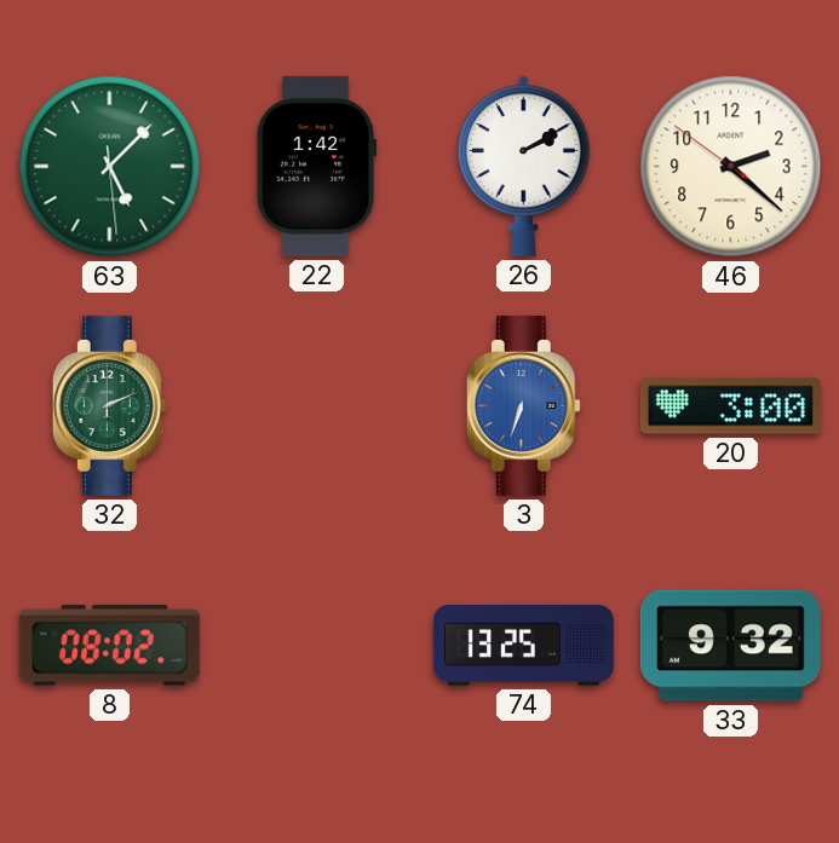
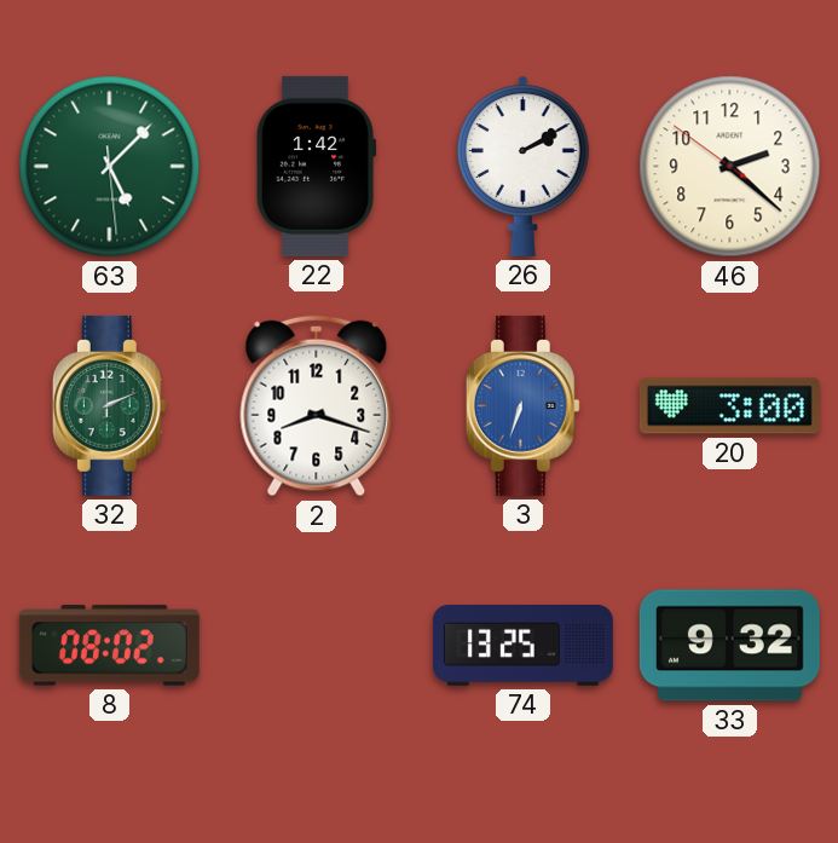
2: none -> 8:18 (317, 406)
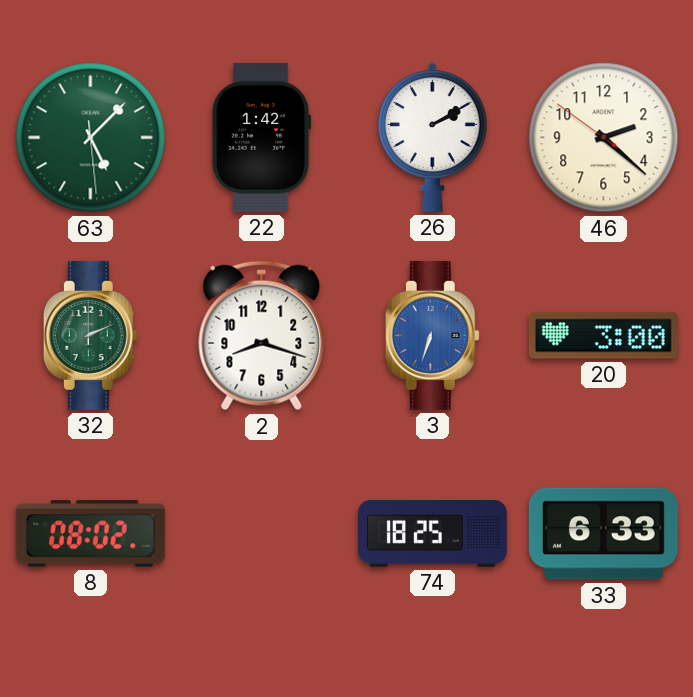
74: 13:25 -> 18:25 (432, 534)
33: 9:32 -> 6:33 (603, 534)
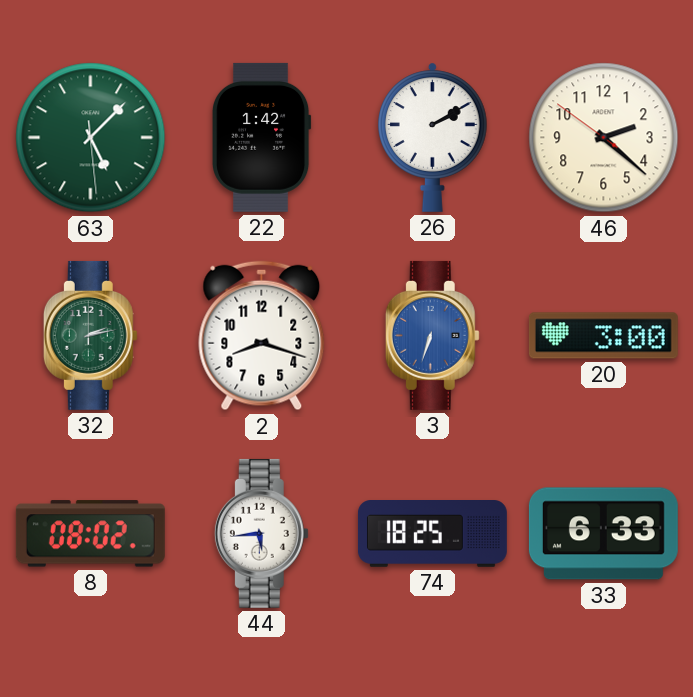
32: 2:11 -> 2:13 (90, 335)
44: none -> 5:44 (261, 533)
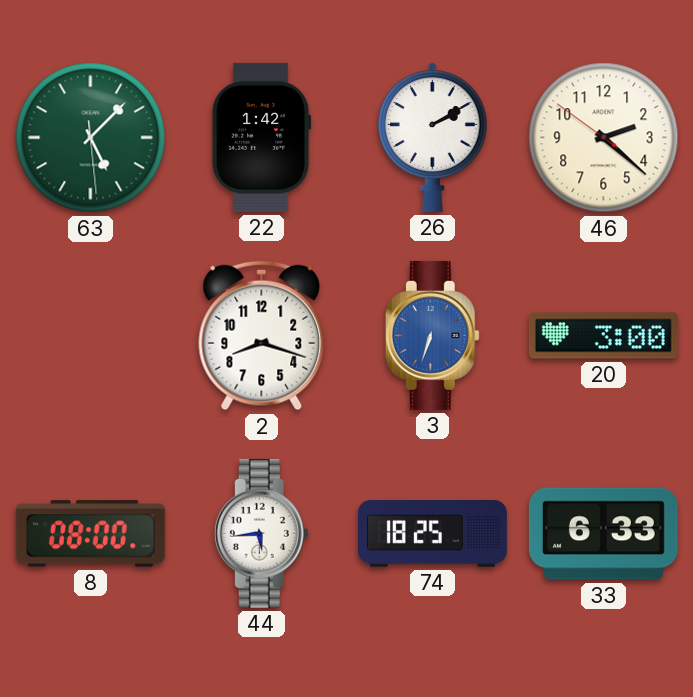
32: 2:13 -> none (90, 335)
8: 08:02 -> 08:00 (90, 534)
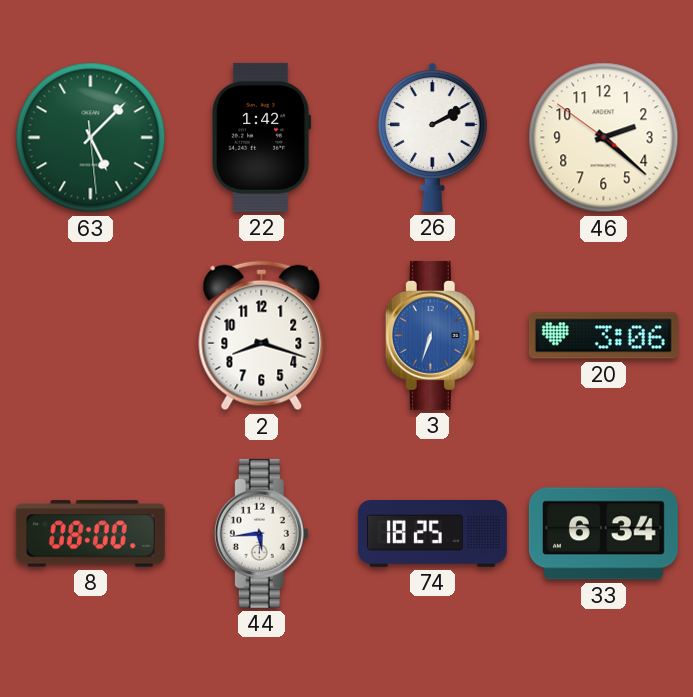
20: 3:00 -> 3:06 (603, 336)
33: 6:33 -> 6:34 (603, 534)
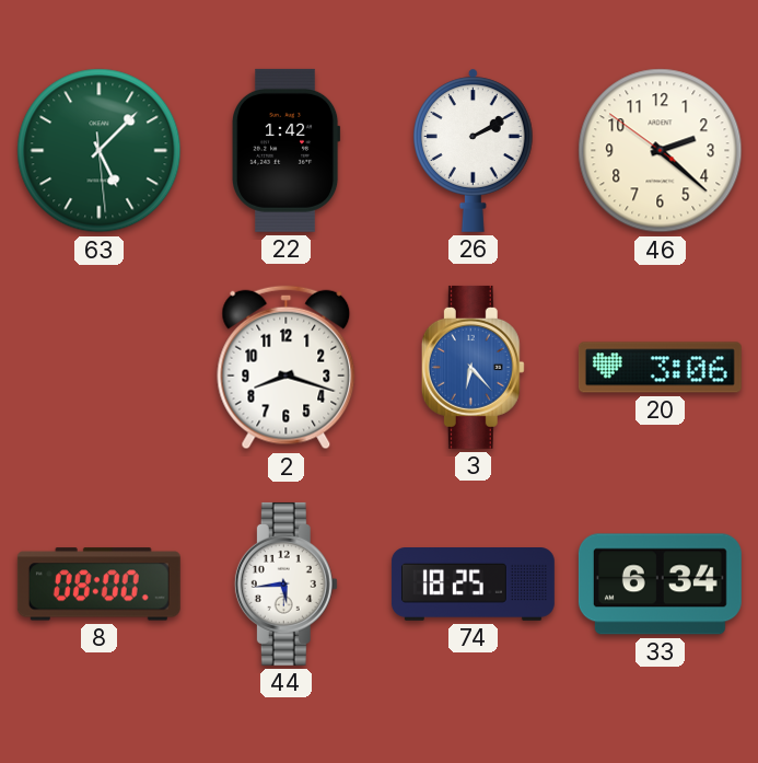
3: 6:33 -> 6:23 (473, 367)
